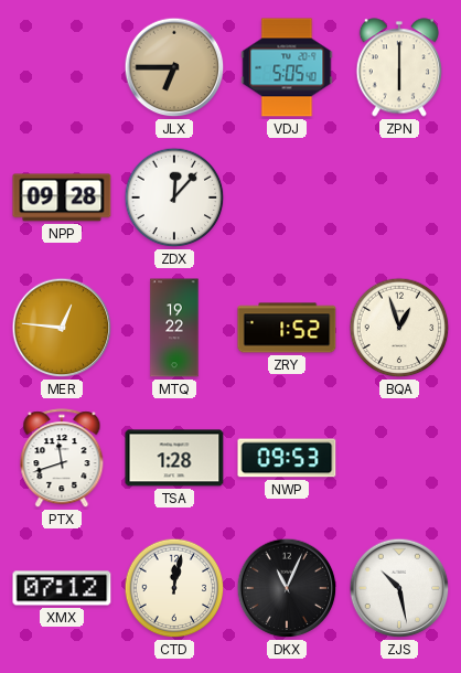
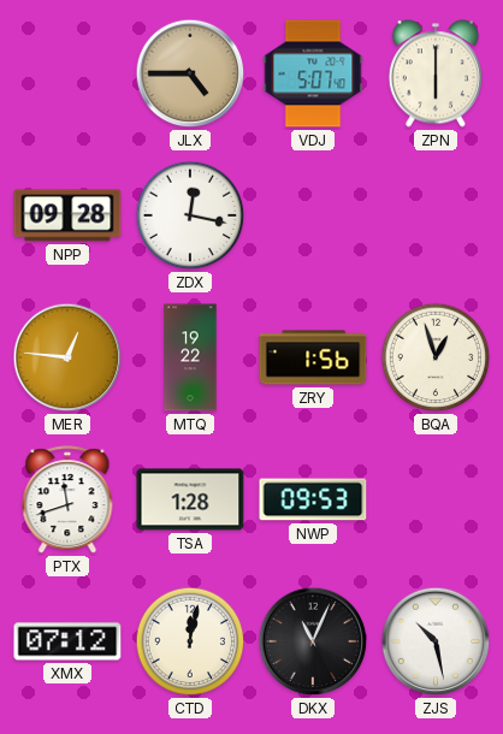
JLX: 6:45 -> 4:45 (190, 73)
VDJ: 5:05 -> 5:07 (313, 73)
ZDX: 12:07 -> 12:17 (190, 215)
ZRY: 1:52 -> 1:56 (313, 357)
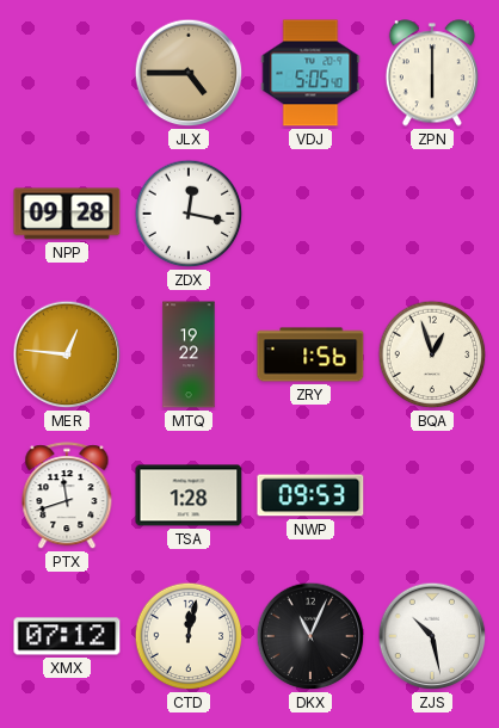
VDJ: 5:07 -> 5:05 (310, 73)
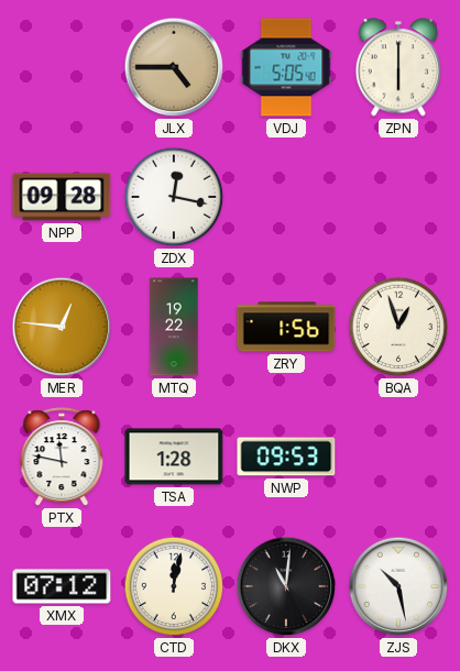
PTX: 11:42 -> 11:47 (62, 458)
DKX: 11:04 -> 11:01 (286, 586)
